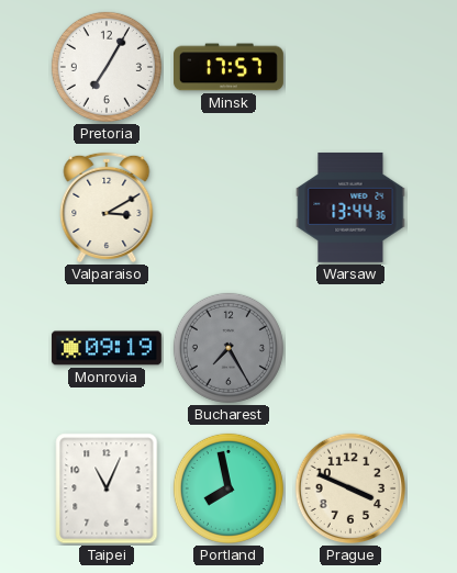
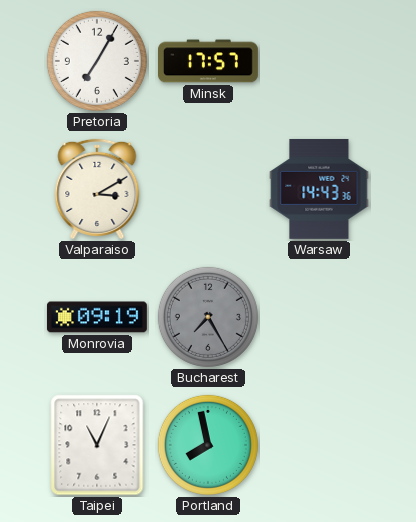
Warsaw: 13:44 -> 14:43 (319, 189)
Prague: 3:49 -> none (350, 488)
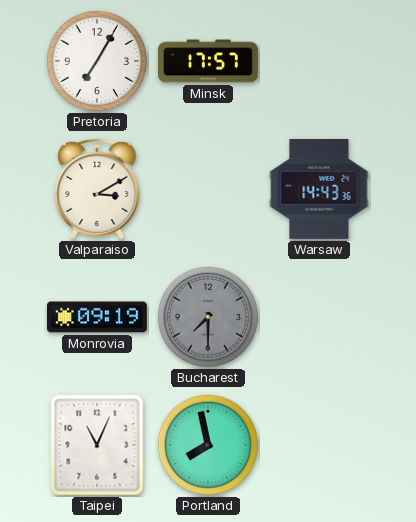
Bucharest: 7:25 -> 7:30 (208, 317)
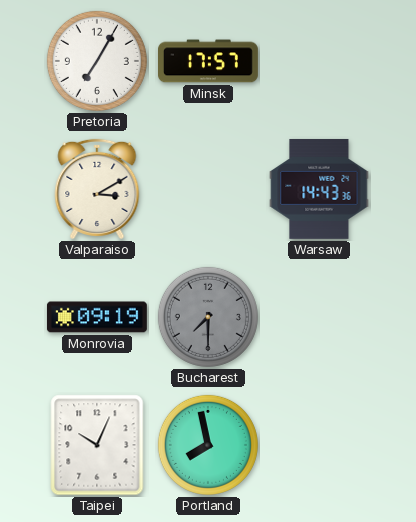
Taipei: 11:04 -> 10:04 (97, 445)
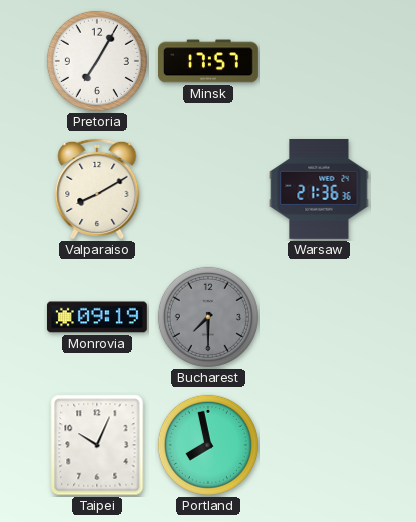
Valparaiso: 3:10 -> 8:10 (97, 189)
Warsaw: 14:43 -> 21:36 (319, 189)
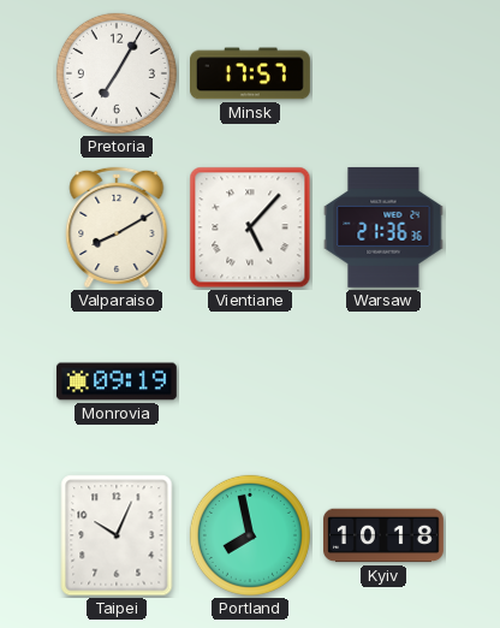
Vientiane: none -> 5:07 (250, 227)
Bucharest: 7:30 -> none (208, 317)
Kyiv: none -> 10:18 (385, 535)
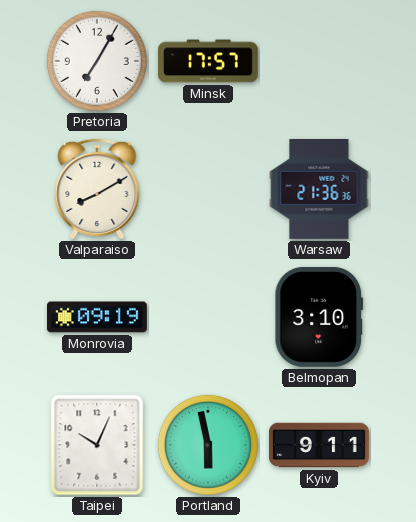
Vientiane: 5:07 -> none (250, 227)
Belmopan: none -> 3:10 (319, 317)
Portland: 7:58 -> 5:58 (208, 445)
Kyiv: 10:18 -> 9:11 (320, 445)
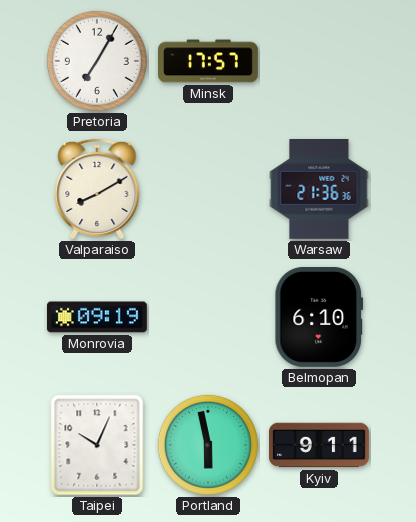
Belmopan: 3:10 -> 6:10 (319, 317)
